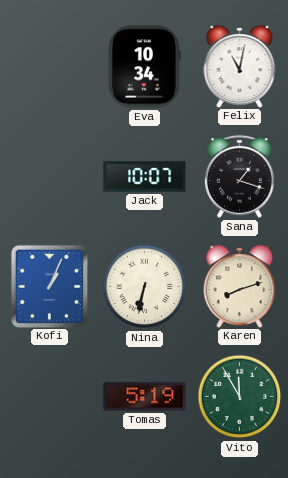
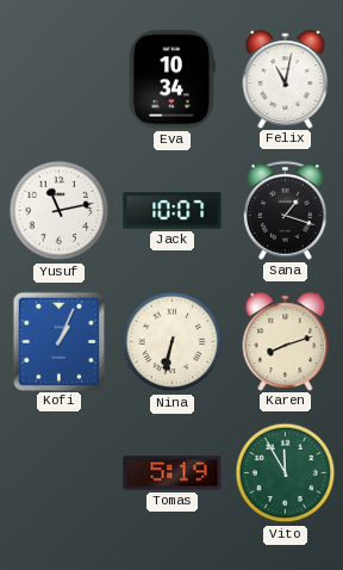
Yusuf: none -> 11:13 (60, 211)
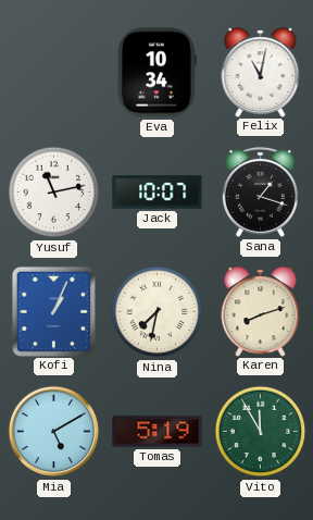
Nina: 6:32 -> 7:32 (158, 312)
Mia: none -> 5:10 (54, 432)
